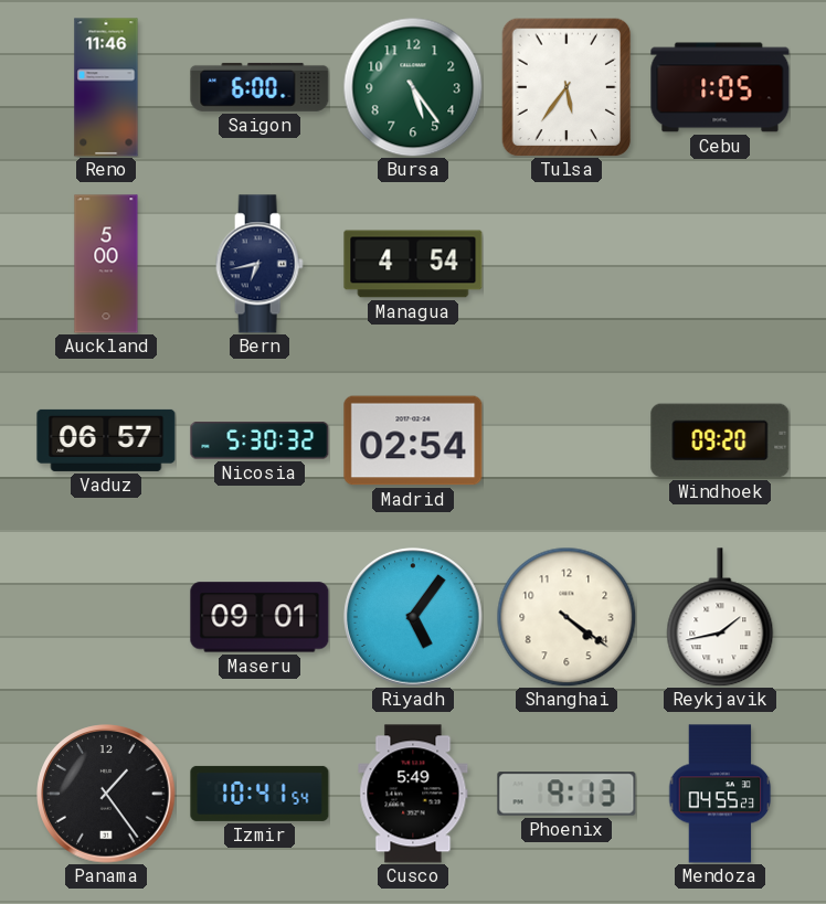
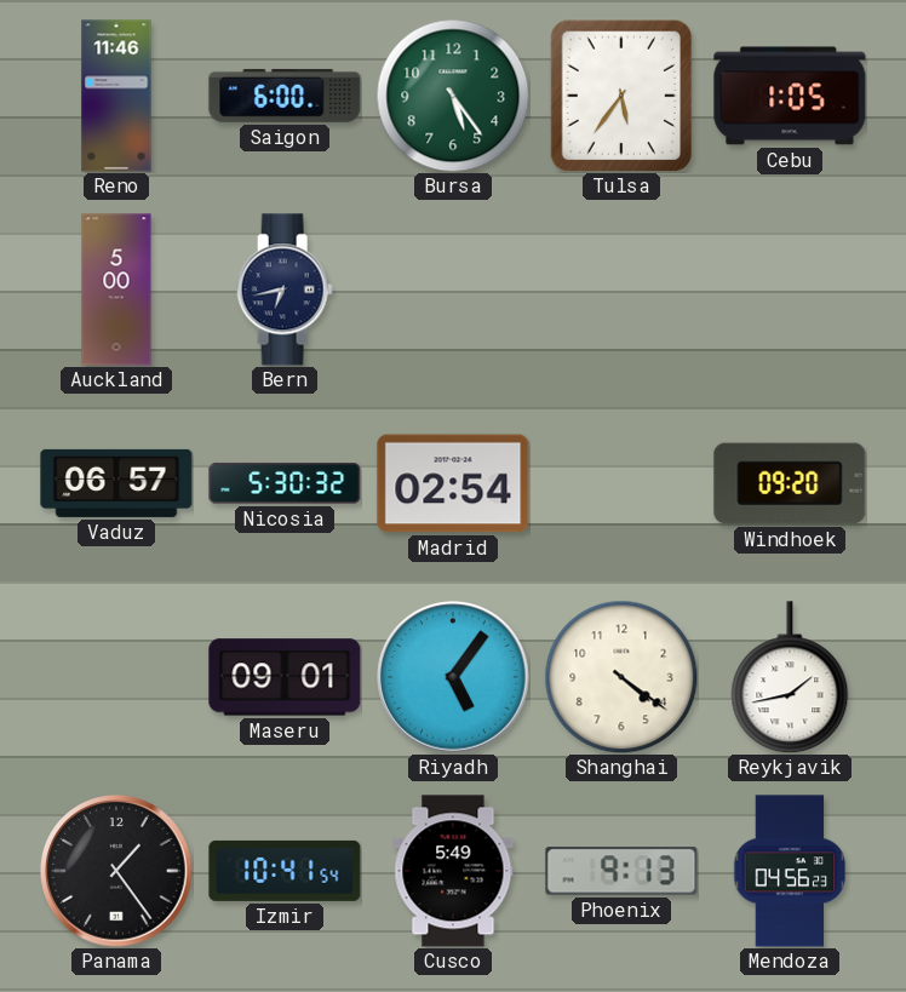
Managua: 4:54 -> none (413, 264)
Mendoza: 04:55 -> 04:56 (790, 871)
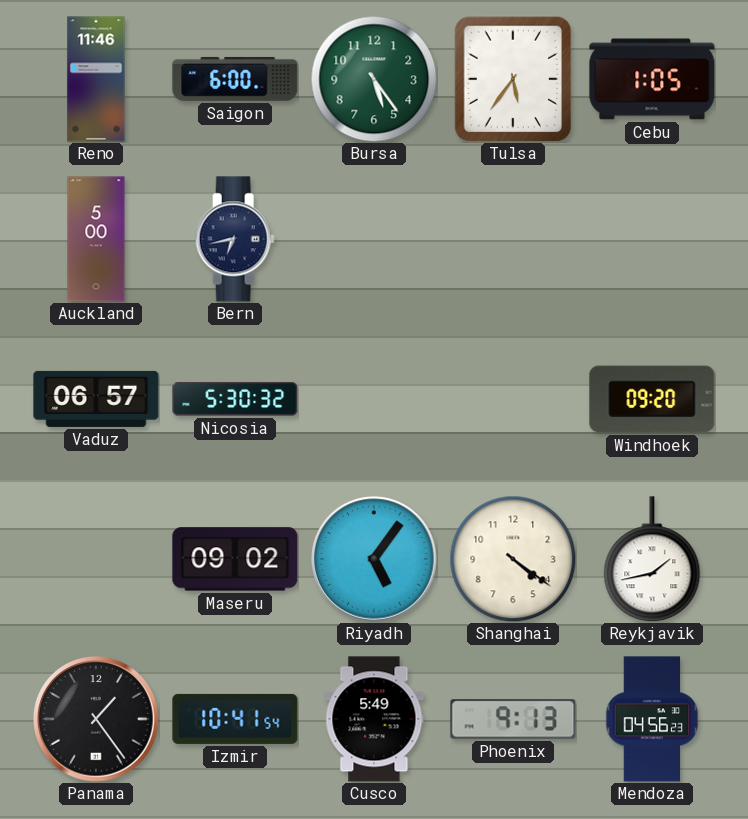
Madrid: 02:54 -> none (453, 483)
Maseru: 09:01 -> 09:02 (235, 559)
